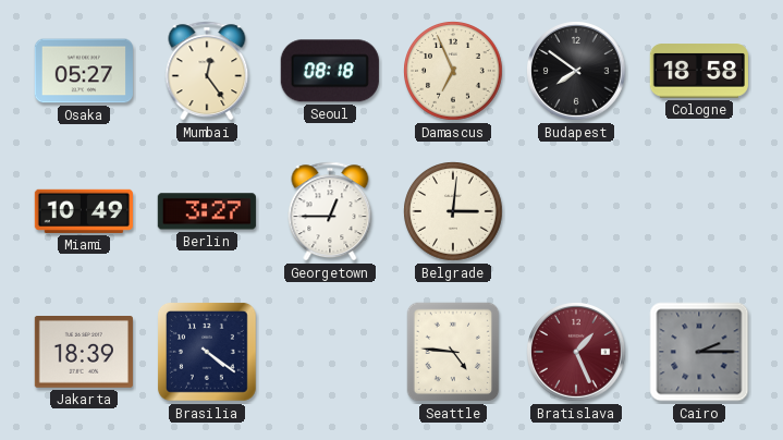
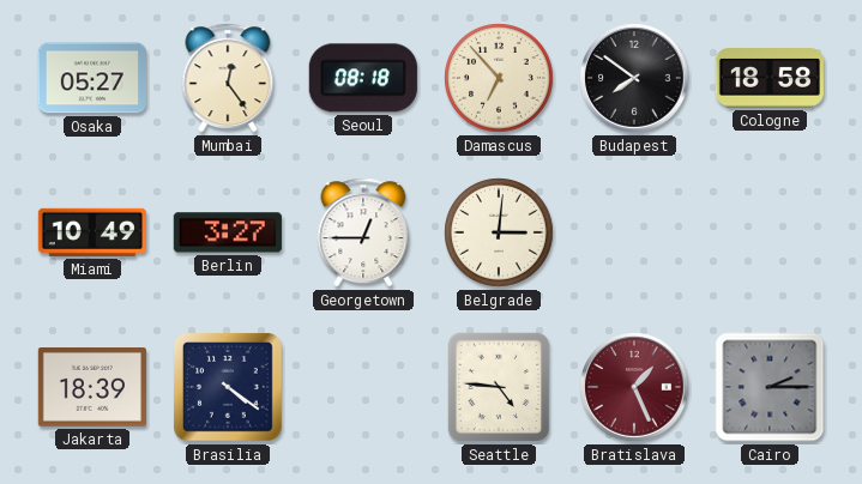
Damascus: 6:56 -> 6:53 (499, 78)
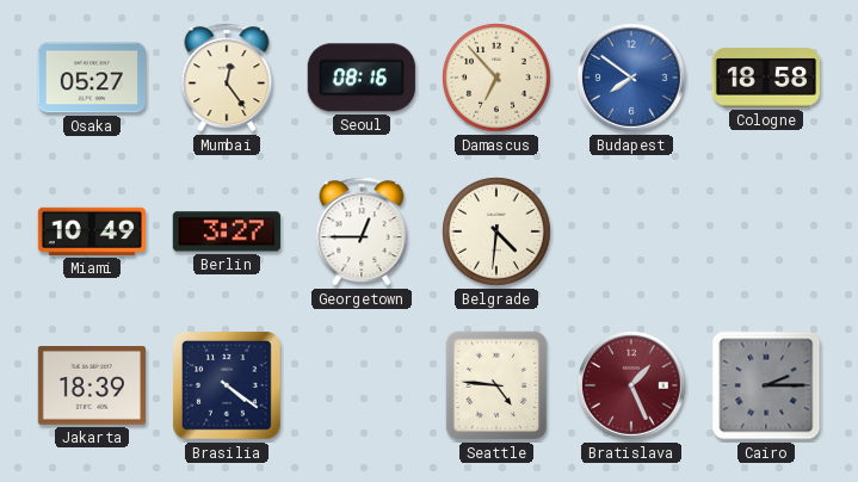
Seoul: 08:18 -> 08:16 (362, 78)
Budapest dial: black -> blue (632, 79)
Belgrade: 3:01 -> 4:31 (496, 231)
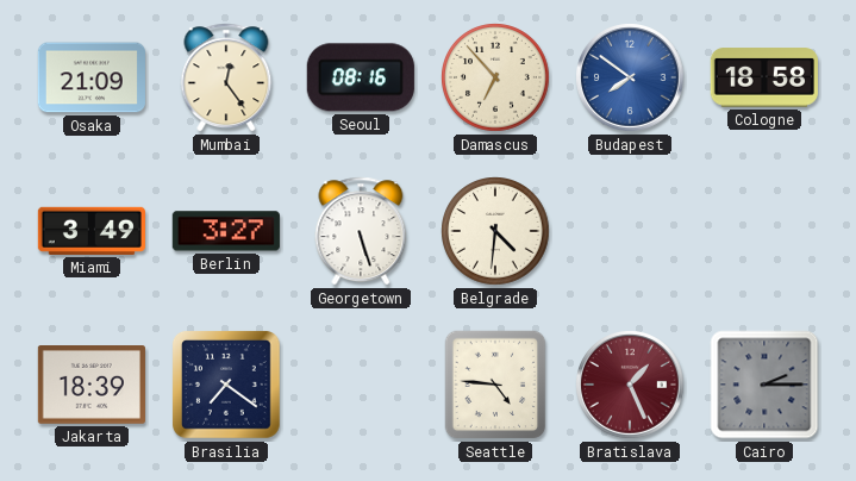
Osaka: 05:27 -> 21:09 (92, 77)
Miami: 10:49 -> 3:49 (92, 231)
Georgetown: 12:45 -> 5:27 (361, 231)
Brasilia: 4:21 -> 7:21 (226, 385)
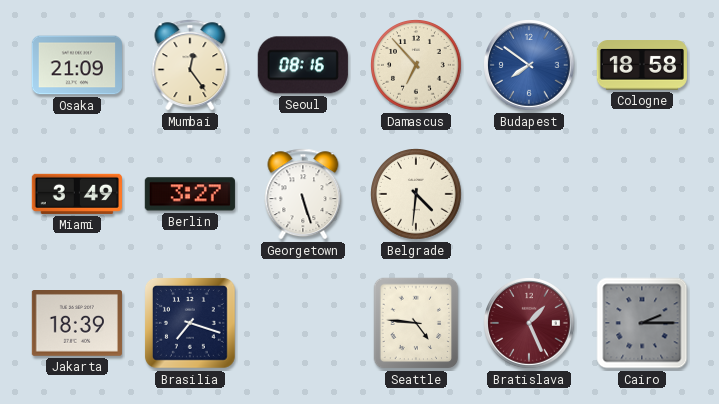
Brasilia: 7:21 -> 7:18 (190, 323)
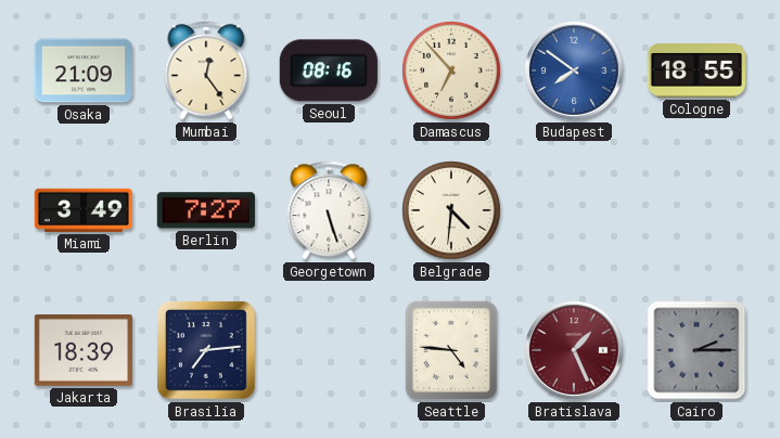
Cologne: 18:58 -> 18:55 (696, 70)
Berlin: 3:27 -> 7:27 (206, 210)
Brasilia: 7:18 -> 7:14 (206, 350)
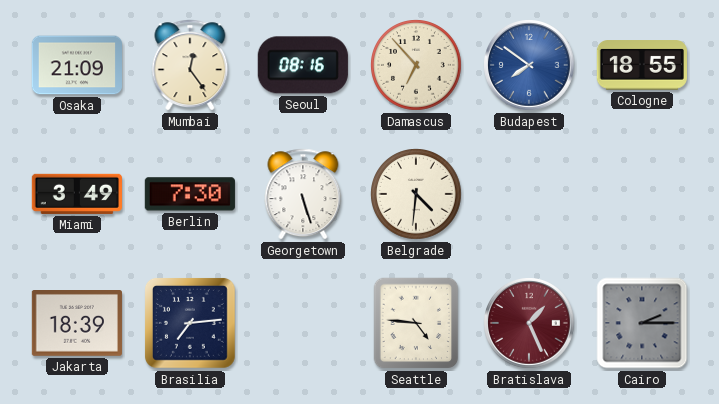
Berlin: 7:27 -> 7:30 (190, 194)
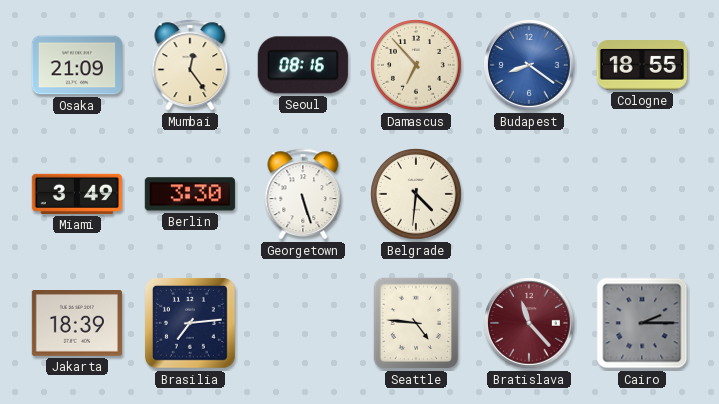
Budapest: 7:51 -> 8:21 (530, 66)
Berlin: 7:30 -> 3:30 (190, 194)
Bratislava: 1:26 -> 11:23 (530, 324)
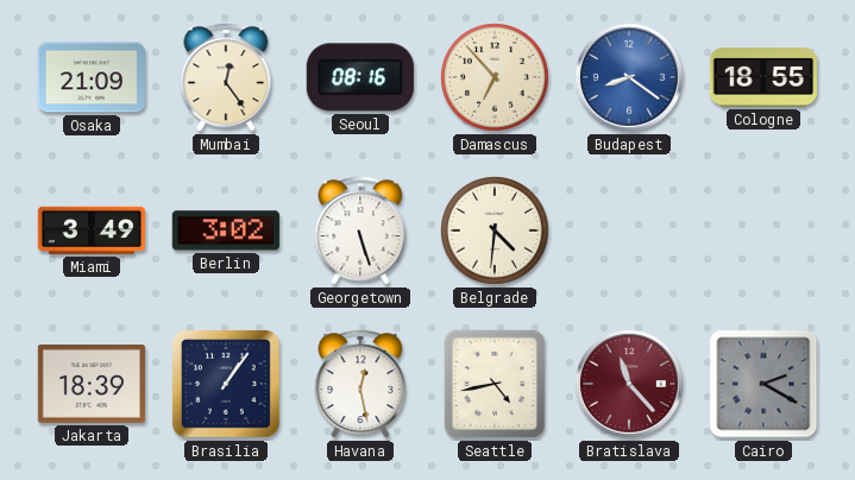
Berlin: 3:30 -> 3:02 (226, 230)
Brasilia: 7:14 -> 1:06 (226, 384)
Havana: none -> 12:28 (360, 384)
Seattle: 4:46 -> 4:43 (495, 384)
Cairo: 2:15 -> 2:20 (763, 384)
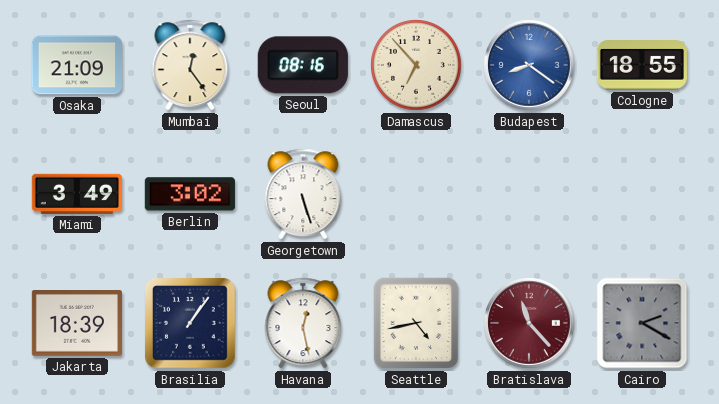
Belgrade: 4:31 -> none (495, 230)
